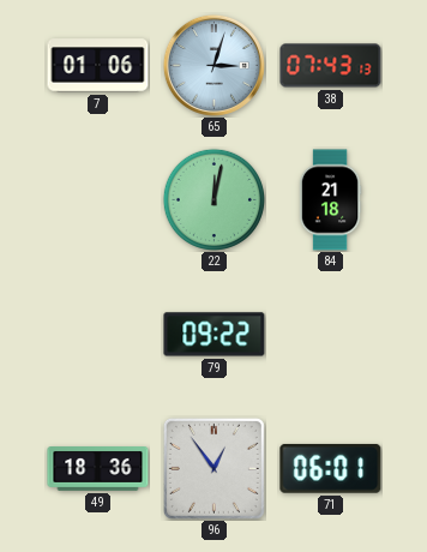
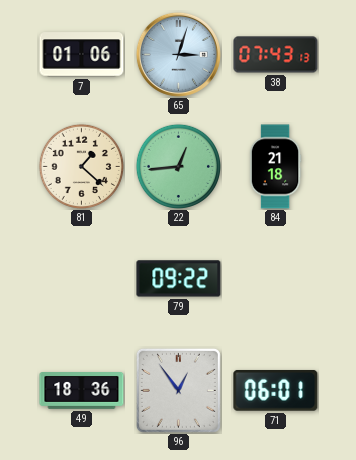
81: none -> 1:22 (81, 166)
22: 12:02 -> 12:44 (178, 166)
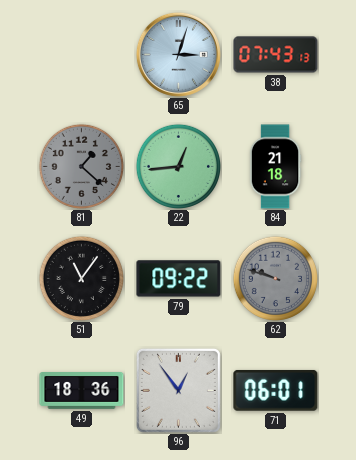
7: 01:06 -> none (82, 55)
81 dial: cream -> grey (81, 166)
51: none -> 11:06 (81, 278)
62: none -> 9:48 (275, 278)
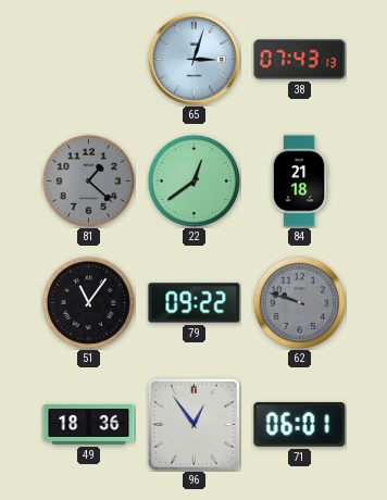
22: 12:44 -> 12:39 (193, 180)
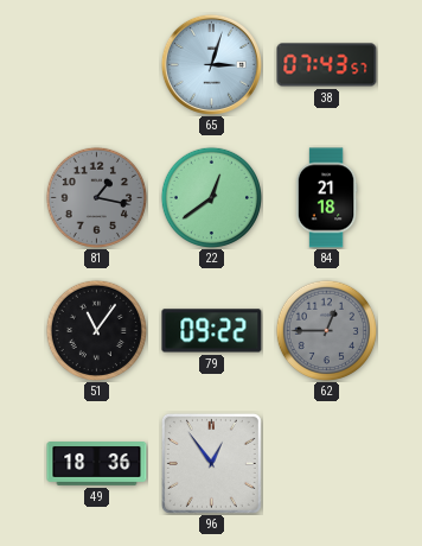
38: 07:43:13 -> 07:43:57 (327, 65)
81: 1:22 -> 1:17 (96, 197)
62: 9:48 -> 12:45 (326, 330)
71: 06:01 -> none (300, 424)
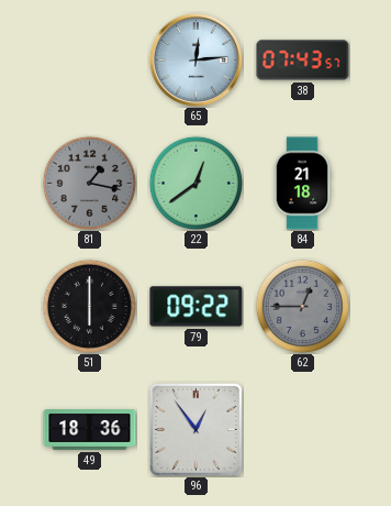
65: 3:03 -> 12:14 (195, 59)
51: 11:06 -> 6:00 (89, 306)
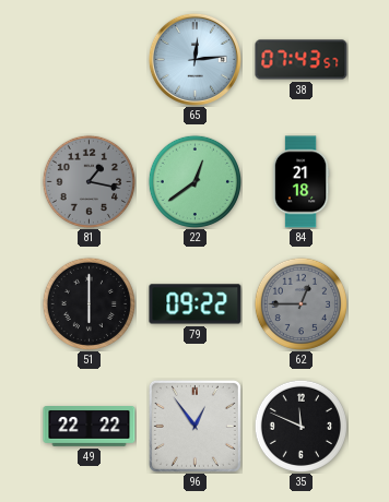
49: 18:36 -> 22:22 (90, 427)
35: none -> 11:49 (300, 426)
